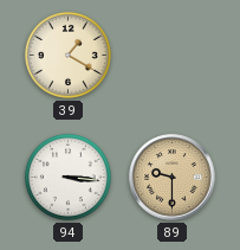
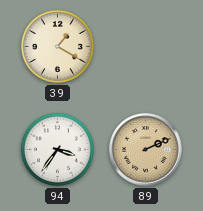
94: 3:16 -> 3:36 (57, 149)
89: 9:30 -> 2:11 (146, 150)
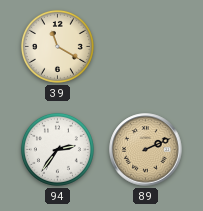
39: 1:20 -> 11:20 (57, 46)
94: 3:36 -> 2:36 (57, 149)
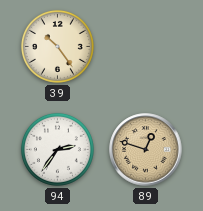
39: 11:20 -> 10:24 (57, 46)
89: 2:11 -> 12:48 (146, 150)
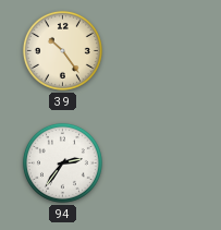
89: 12:48 -> none (146, 150)
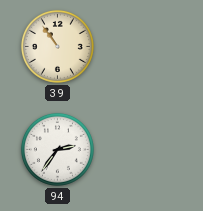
39: 10:24 -> 10:54 (57, 46)
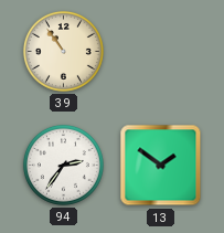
13: none -> 1:51 (161, 166)
